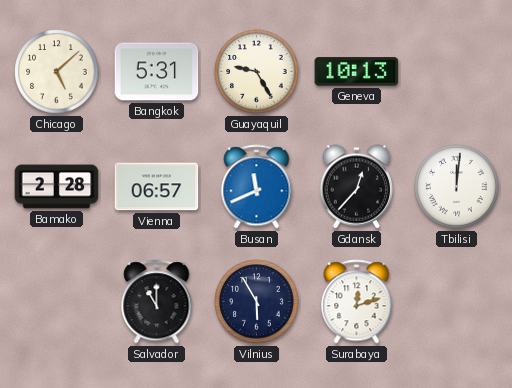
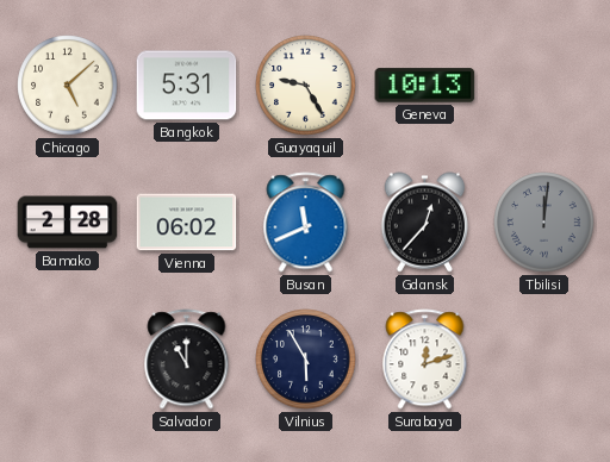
Vienna: 06:57 -> 06:02 (187, 223)
Tbilisi dial: white -> grey (544, 223)
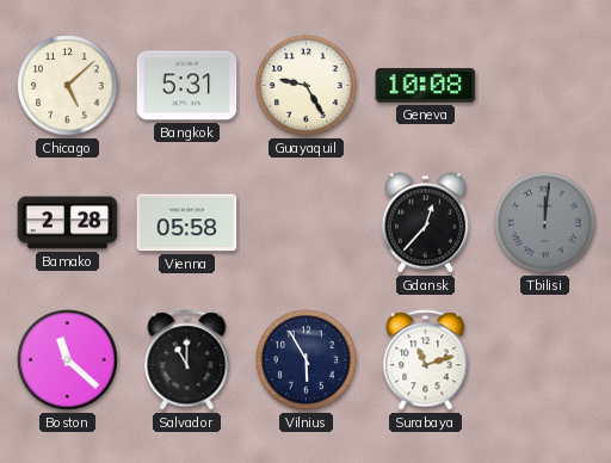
Geneva: 10:13 -> 10:08 (426, 86)
Vienna: 06:02 -> 05:58 (187, 223)
Busan: 11:41 -> none (306, 223)
Boston: none -> 11:22 (68, 360)
Surabaya: 12:12 -> 11:12 (426, 360)
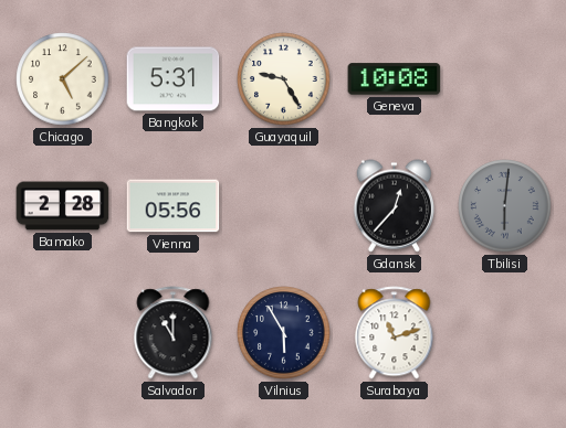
Vienna: 05:58 -> 05:56 (174, 206)
Tbilisi: 12:01 -> 6:01 (505, 206)
Boston: 11:22 -> none (68, 360)
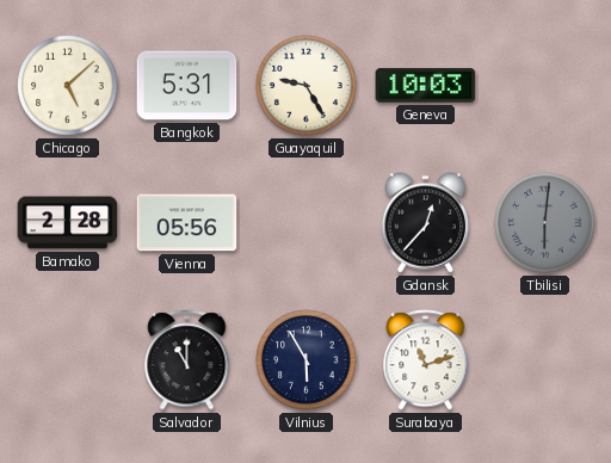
Geneva: 10:08 -> 10:03 (426, 86)
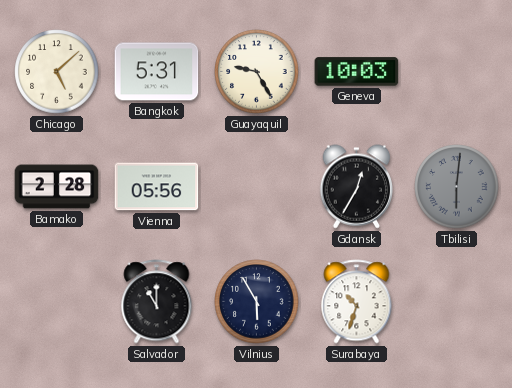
Gdansk: 12:37 -> 12:35 (356, 187)
Surabaya: 11:12 -> 10:33 (357, 302)
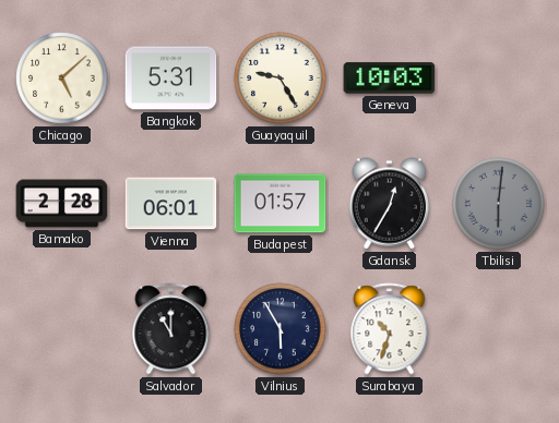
Vienna: 05:56 -> 06:01 (171, 204)
Budapest: none -> 01:57 (281, 204)
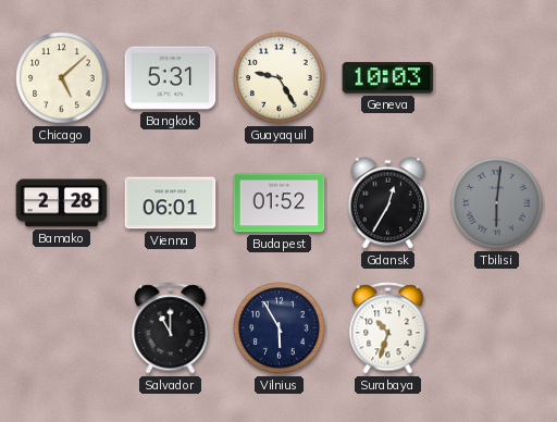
Budapest: 01:57 -> 01:52 (280, 203)
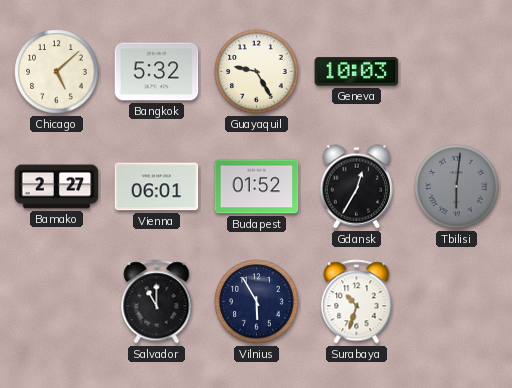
Bangkok: 5:31 -> 5:32 (157, 72)
Bamako: 2:28 -> 2:27 (57, 187)
